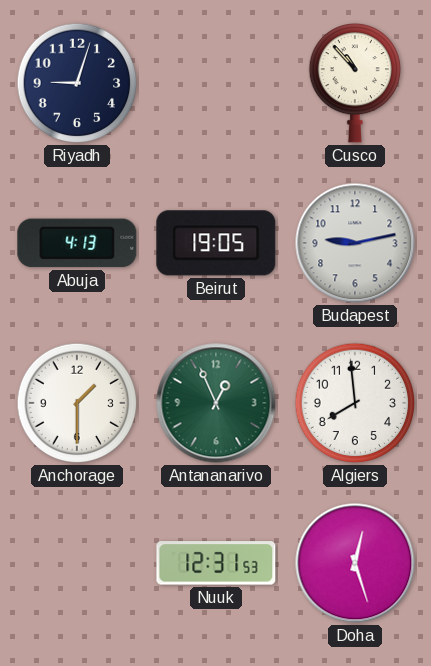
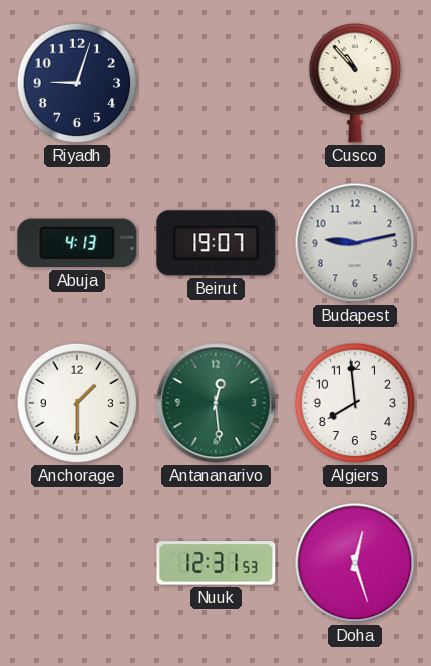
Beirut: 19:05 -> 19:07 (216, 243)
Antananarivo: 12:56 -> 12:29 (216, 403)
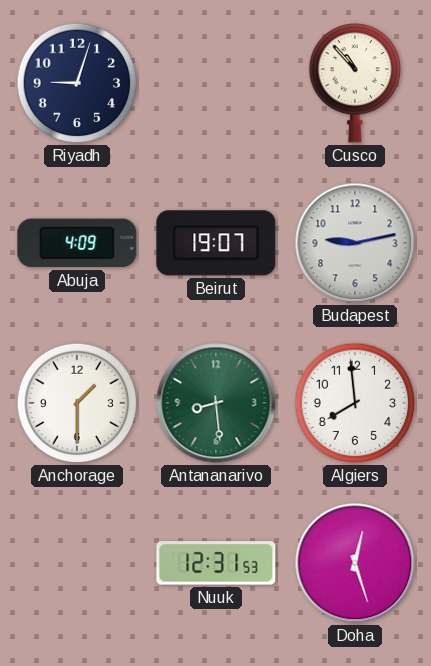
Abuja: 4:13 -> 4:09 (77, 243)
Antananarivo: 12:29 -> 8:29 (216, 403)
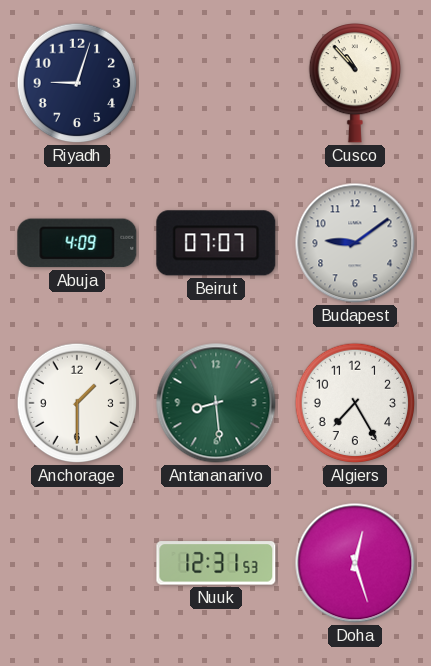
Beirut: 19:07 -> 07:07 (216, 243)
Budapest: 9:13 -> 9:09 (355, 243)
Algiers: 7:59 -> 7:25 (355, 403)
